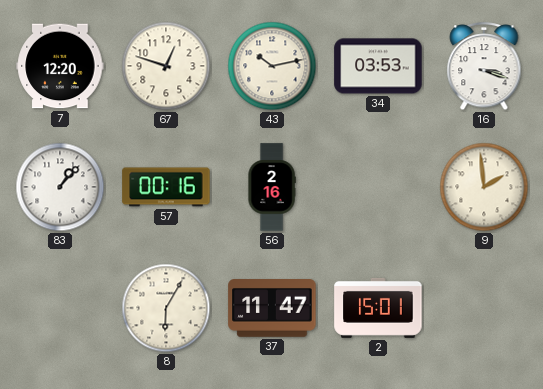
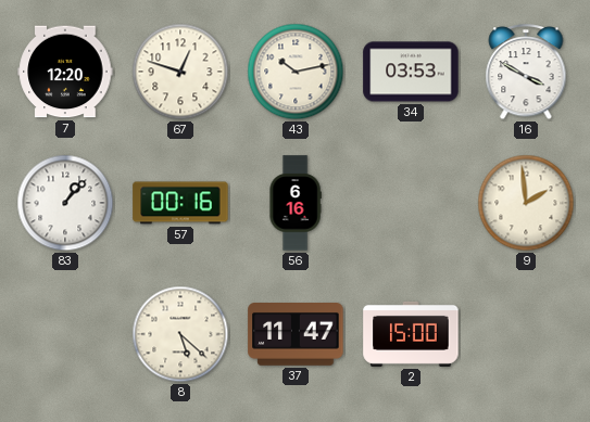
16: 3:18 -> 3:50 (526, 73)
56: 2:16 -> 6:16 (296, 203)
8: 6:05 -> 5:22 (180, 334)
2: 15:01 -> 15:00 (411, 334)
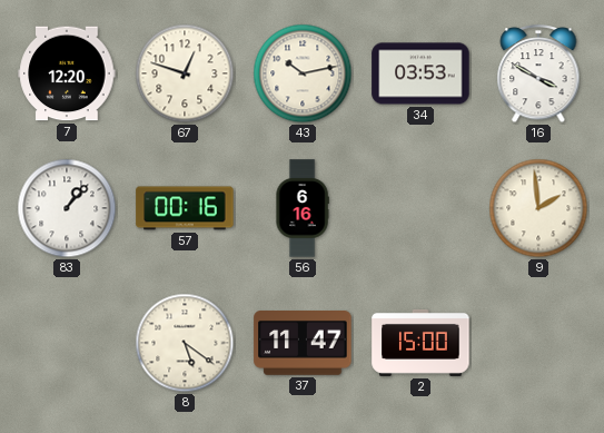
8: 5:22 -> 5:21 (185, 343)
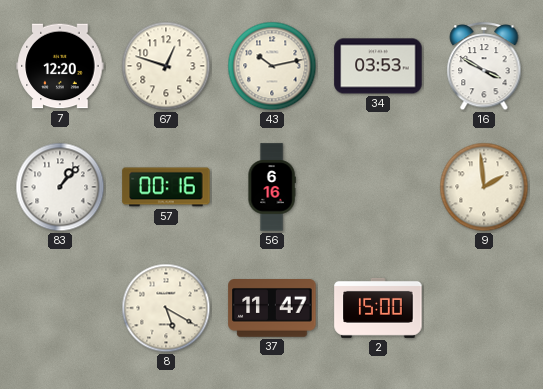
8: 5:21 -> 5:20 (166, 308)
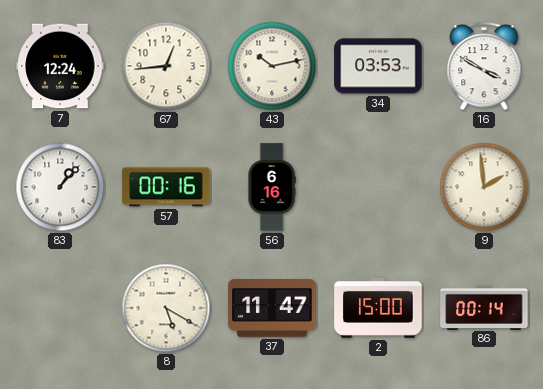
7: 12:20 -> 12:24 (60, 66)
67: 12:48 -> 12:44 (166, 66)
86: none -> 00:14 (484, 307)
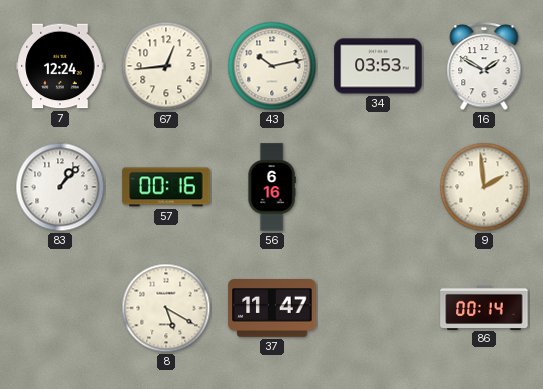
16: 3:50 -> 1:50 (484, 67)
2: 15:00 -> none (378, 308)
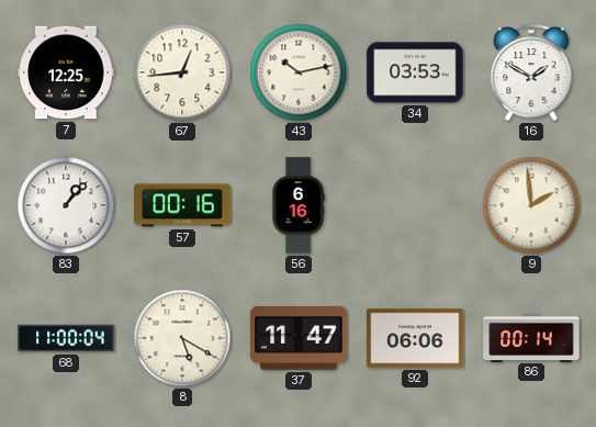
7: 12:24 -> 12:25 (66, 72)
68: none -> 11:00 (66, 338)
92: none -> 06:06 (415, 338)
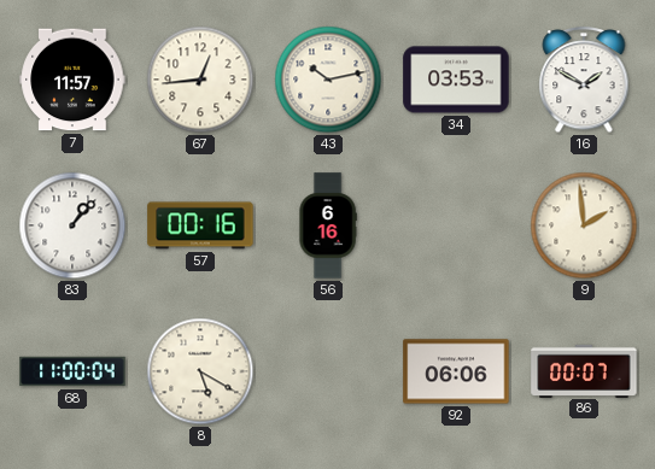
7: 12:25 -> 11:57 (72, 80)
37: 11:47 -> none (299, 339)
86: 00:14 -> 00:07 (584, 370)
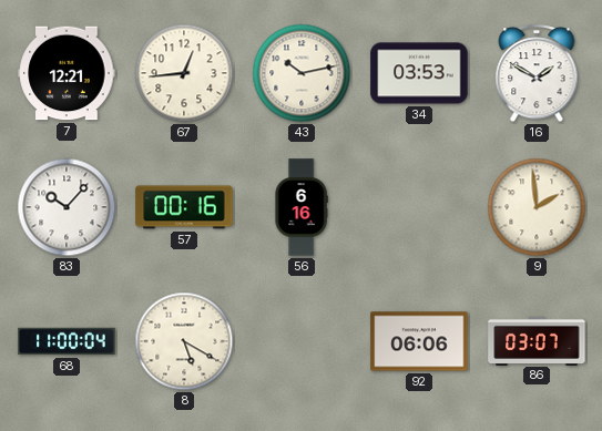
7: 11:57 -> 12:21 (67, 73)
83: 1:07 -> 10:07 (67, 207)
86: 00:07 -> 03:07 (537, 340)
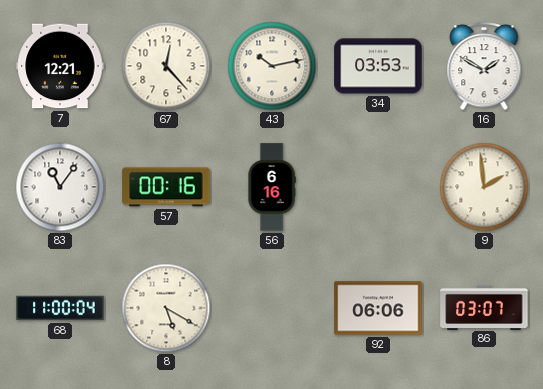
67: 12:44 -> 12:23 (166, 66)
83: 10:07 -> 11:06 (60, 187)
